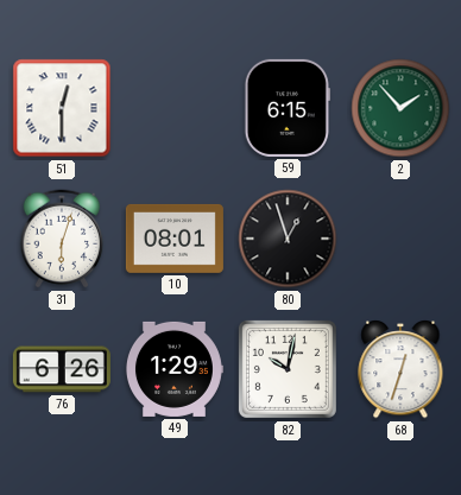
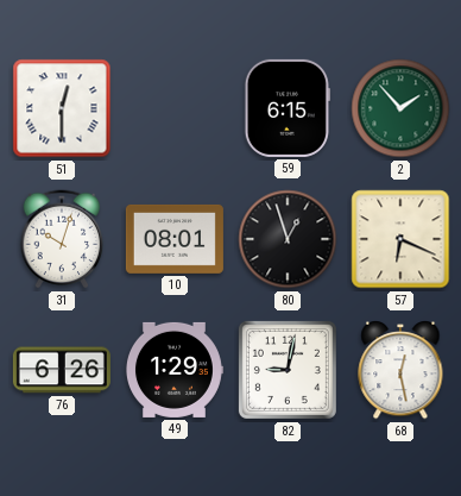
31: 6:03 -> 10:03 (62, 239)
57: none -> 6:19 (400, 239)
82: 10:02 -> 9:02 (288, 370)
68: 12:33 -> 12:28 (400, 371)
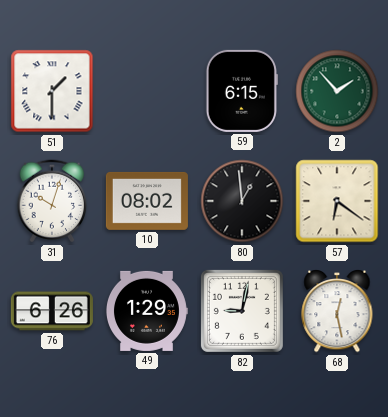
51: 12:30 -> 1:30 (52, 91)
10: 08:01 -> 08:02 (147, 201)
80: 12:57 -> 12:59 (242, 201)
57: 6:19 -> 6:21 (337, 201)
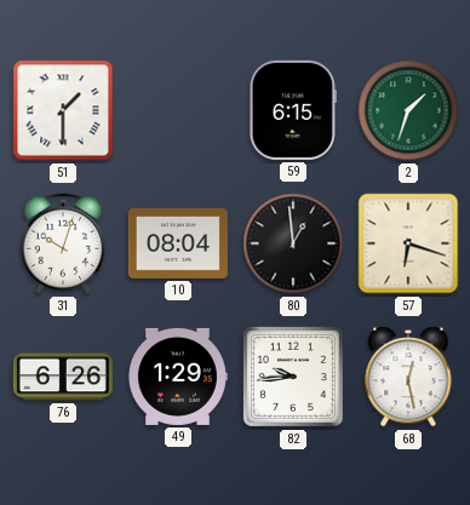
2: 1:53 -> 1:33 (408, 110)
10: 08:02 -> 08:04 (178, 243)
57: 6:21 -> 6:18 (408, 243)
82: 9:02 -> 9:44 (293, 377)
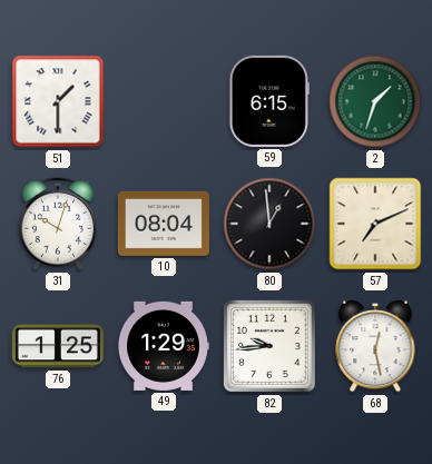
57: 6:18 -> 7:11 (375, 224)
76: 6:26 -> 1:25 (58, 346)
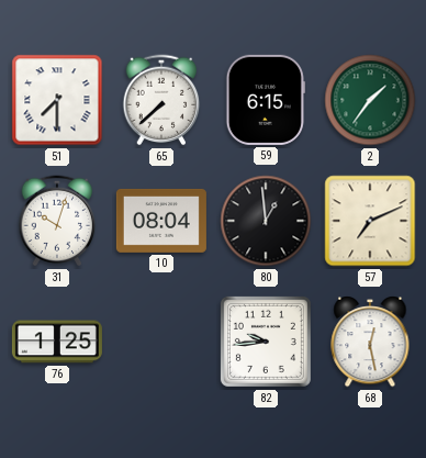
51: 1:30 -> 7:30 (57, 100)
65: none -> 7:38 (161, 100)
2: 1:33 -> 1:36 (370, 100)
49: 1:29 -> none (163, 346)
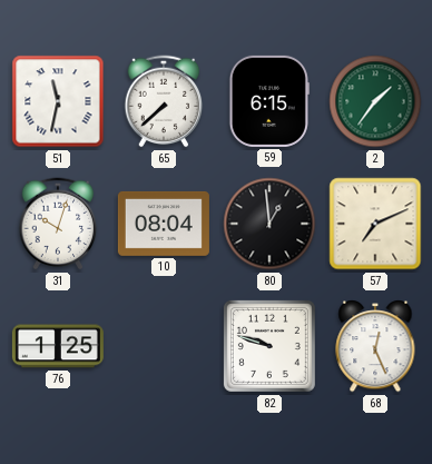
51: 7:30 -> 11:32 (58, 101)
82: 9:44 -> 9:48 (269, 346)
68: 12:28 -> 12:26 (375, 347)
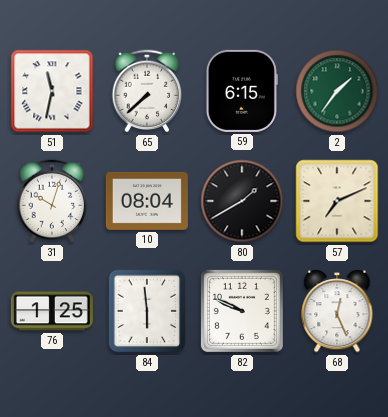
80: 12:59 -> 1:40 (242, 201)
84: none -> 5:59 (147, 311)
82: 9:48 -> 9:49 (242, 311)
